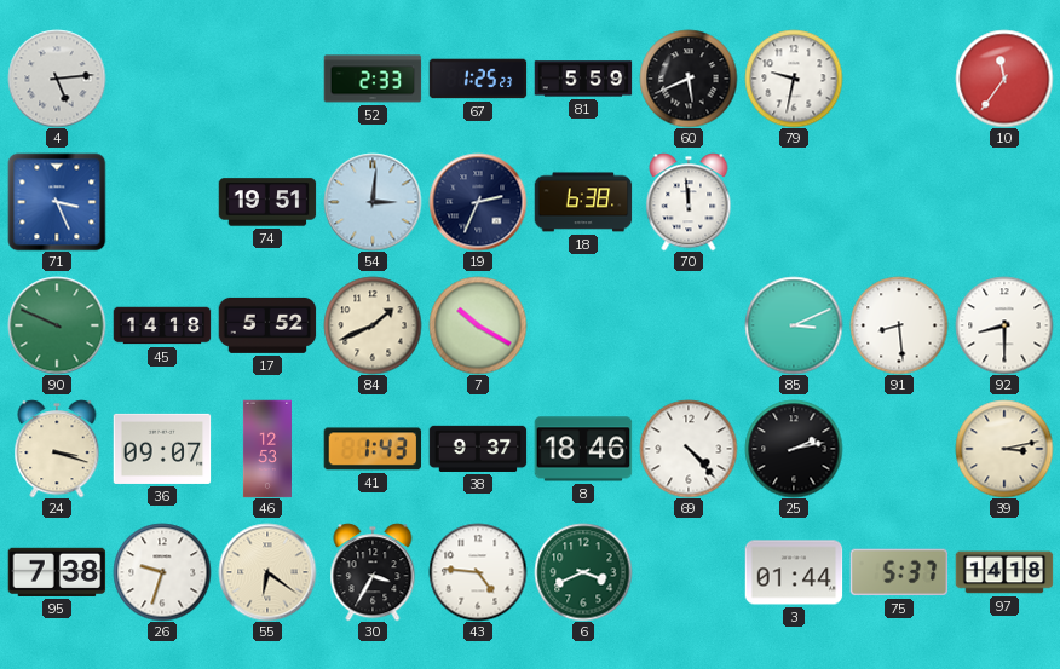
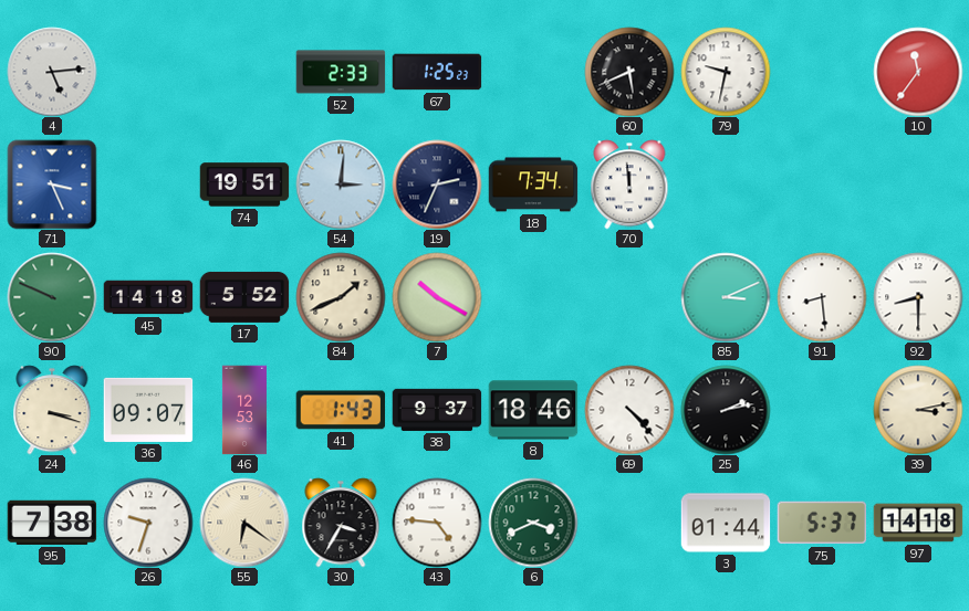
81: 5:59 -> none (583, 79)
18: 6:38 -> 7:34 (533, 185)
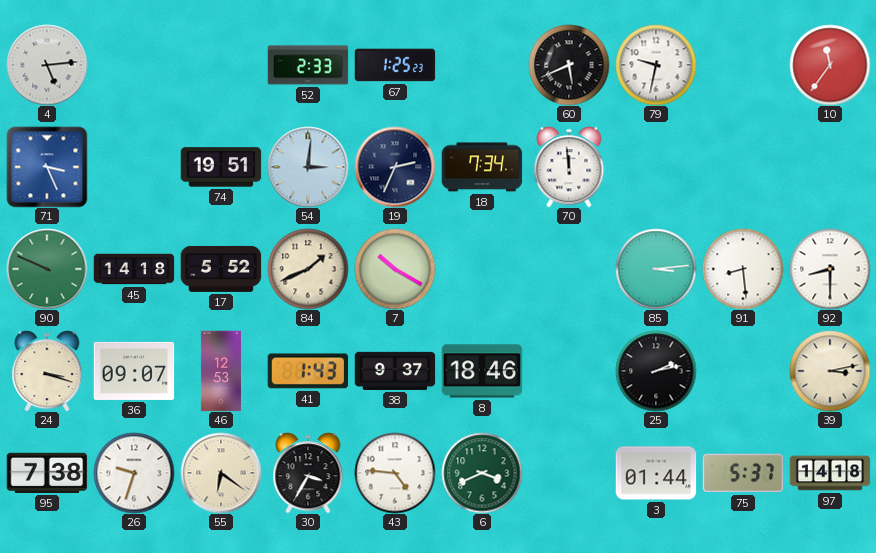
85: 3:11 -> 3:14 (656, 269)
69: 4:23 -> none (629, 410)
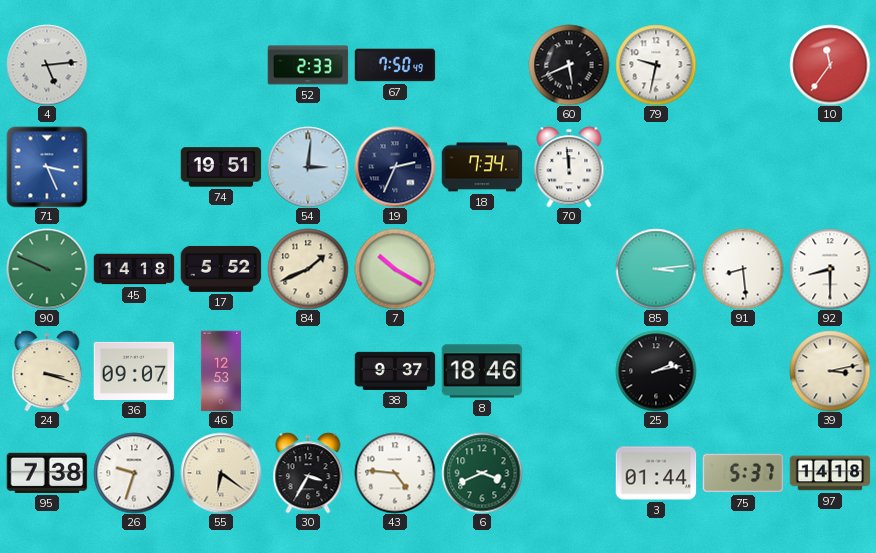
67: 1:25 -> 7:50 (395, 65)
41: 1:43 -> none (308, 371)
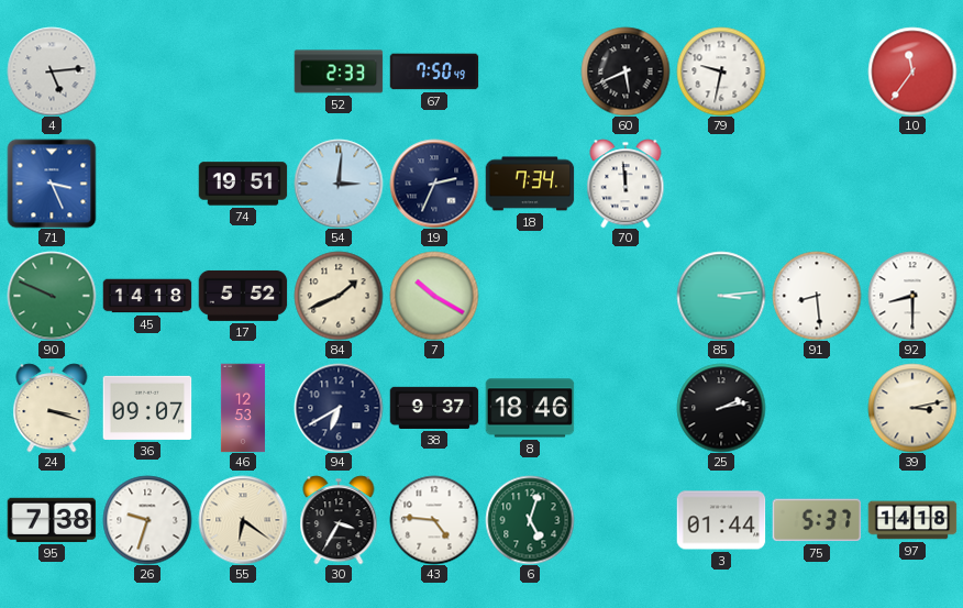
94: none -> 6:40 (339, 408)
6: 3:41 -> 5:03 (530, 520)
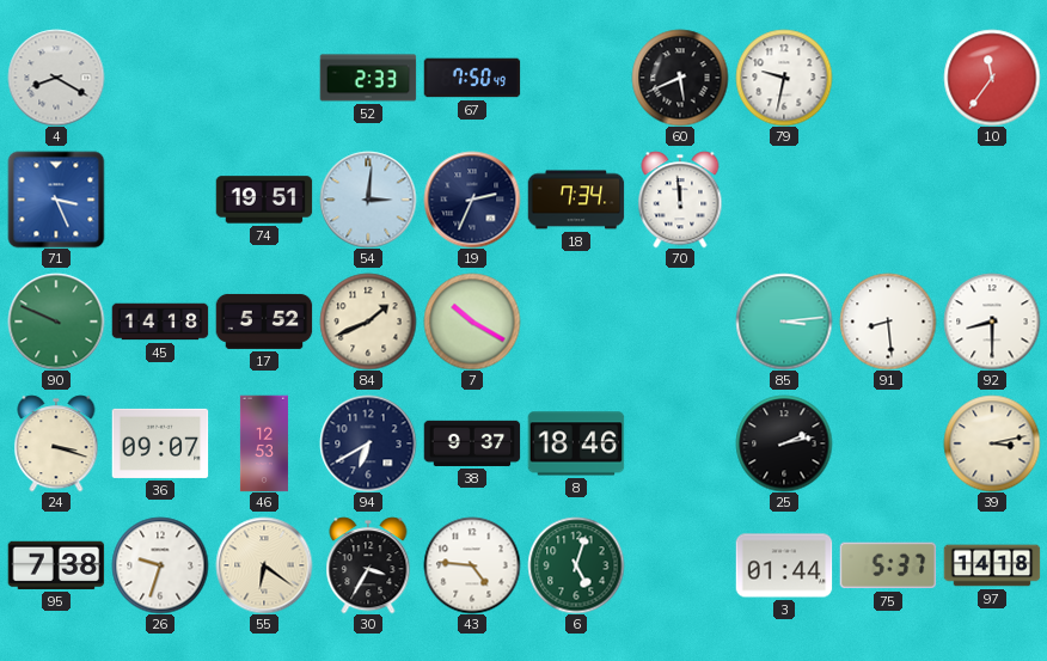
4: 5:14 -> 8:20 (56, 78)
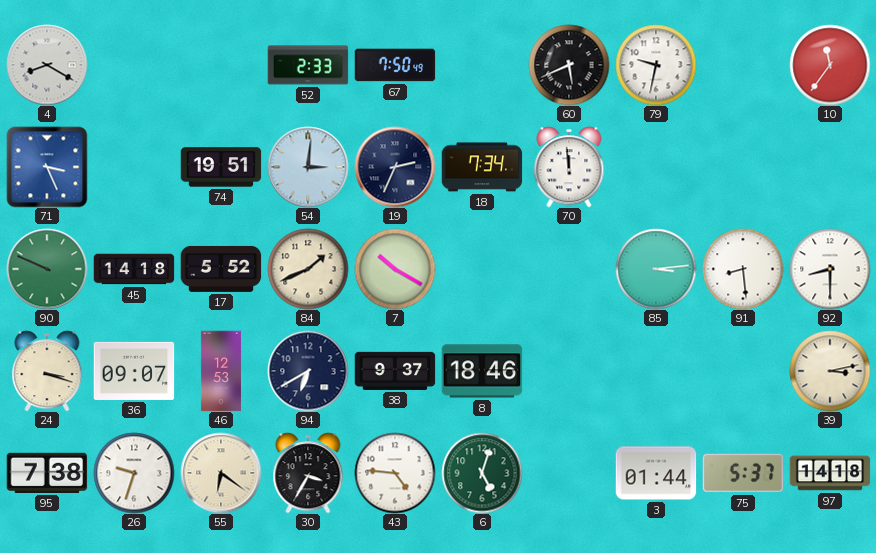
25: 2:13 -> none (784, 443)
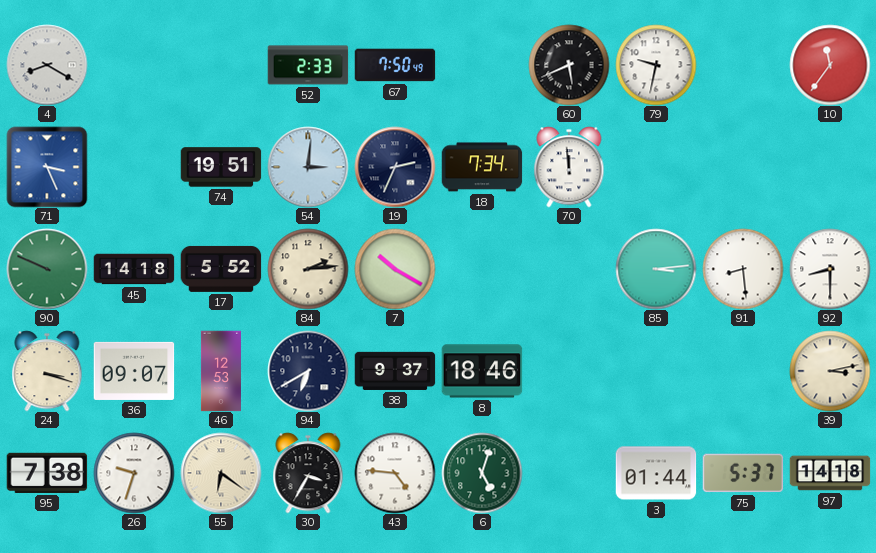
84: 1:41 -> 2:14 (308, 269)
